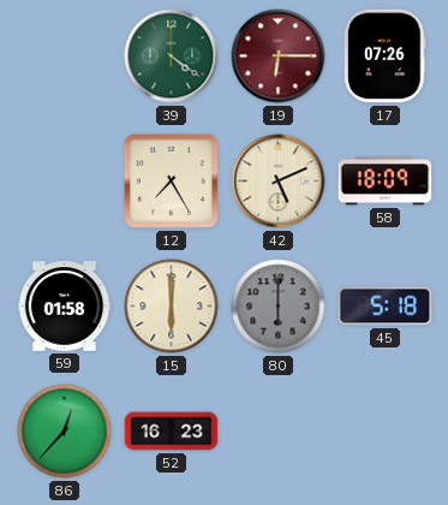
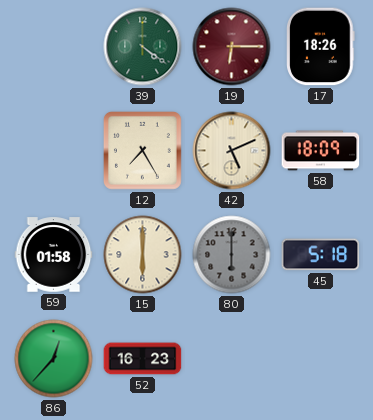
17: 07:26 -> 18:26 (321, 47)
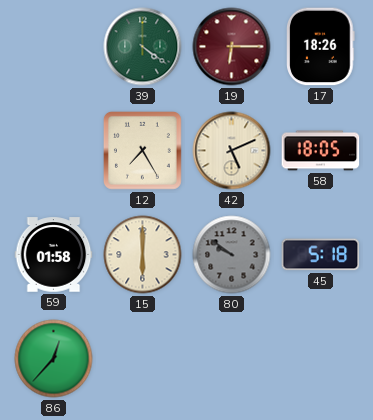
58: 18:09 -> 18:05 (321, 151)
80: 6:00 -> 9:51 (232, 255)
52: 16:23 -> none (143, 359)
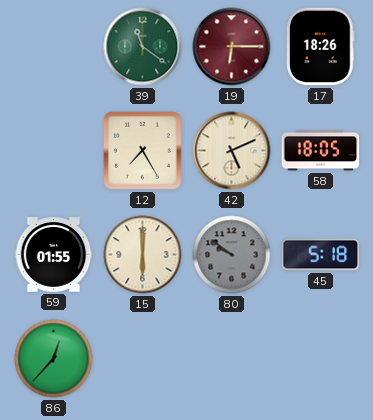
39: 4:21 -> 11:21 (143, 47)
59: 01:58 -> 01:55 (54, 255)
